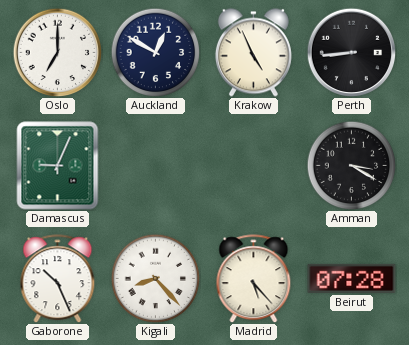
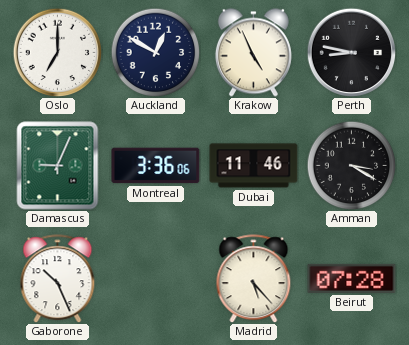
Perth: 8:44 -> 8:47 (351, 52)
Montreal: none -> 3:36 (156, 166)
Dubai: none -> 11:46 (254, 166)
Kigali: 8:23 -> none (155, 278)
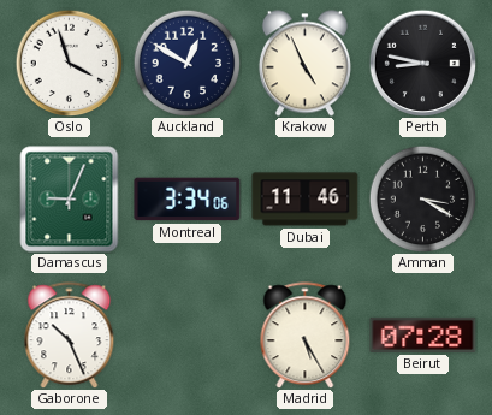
Oslo: 7:00 -> 3:57 (69, 63)
Montreal: 3:36 -> 3:34 (188, 200)
Madrid: 5:23 -> 5:25 (306, 336)
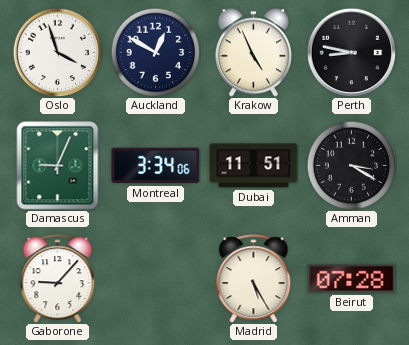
Dubai: 11:46 -> 11:51 (254, 166)
Gaborone: 10:26 -> 9:07 (58, 279)
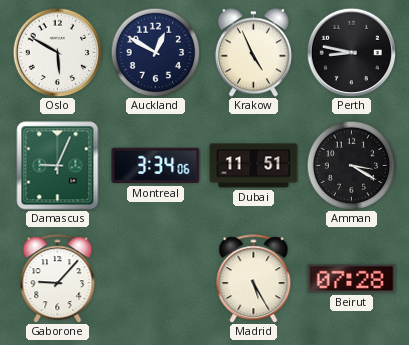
Oslo: 3:57 -> 5:50 (57, 52)
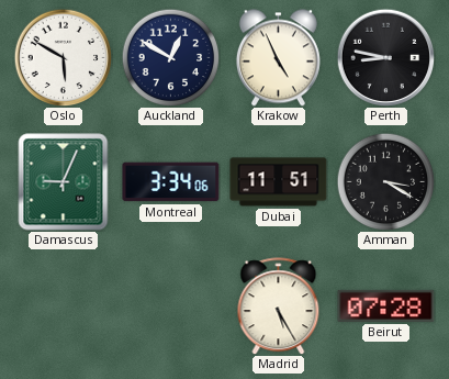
Gaborone: 9:07 -> none (58, 279)
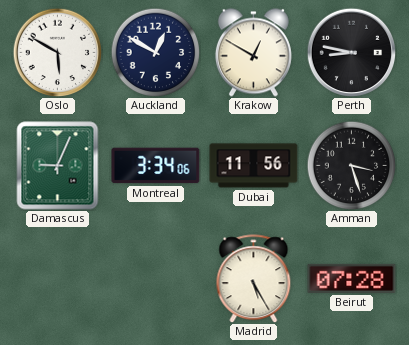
Krakow: 4:56 -> 12:50 (253, 53)
Dubai: 11:51 -> 11:56 (254, 166)
Amman: 3:20 -> 3:27 (351, 165)
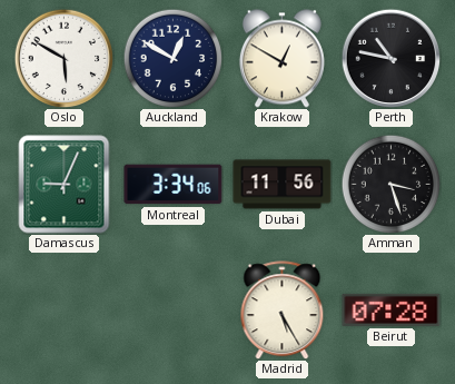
Perth: 8:47 -> 10:47 (390, 58)
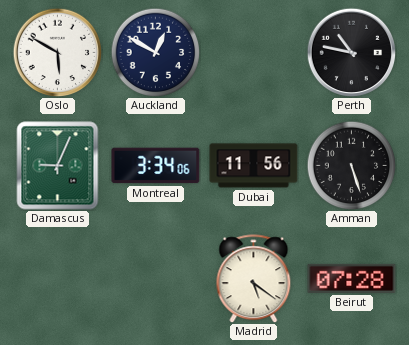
Krakow: 12:50 -> none (281, 59)
Amman: 3:27 -> 5:27 (351, 165)
Madrid: 5:25 -> 5:21 (254, 279)
